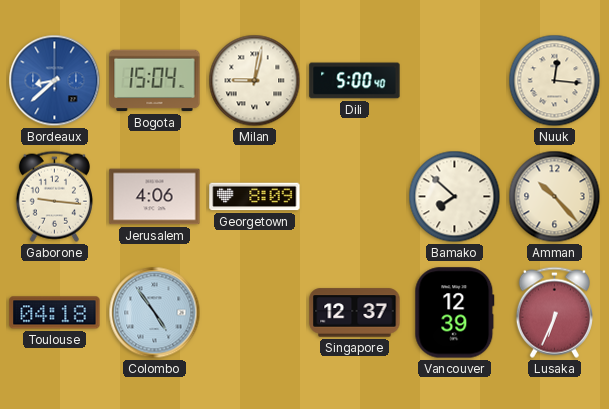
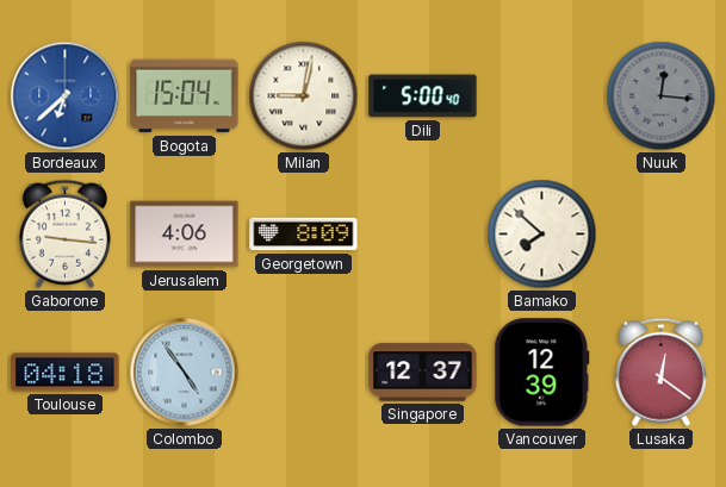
Bordeaux: 8:38 -> 6:38 (66, 96)
Nuuk dial: cream -> grey (662, 96)
Amman: 10:23 -> none (555, 197)
Lusaka: 6:34 -> 12:21 (660, 372)
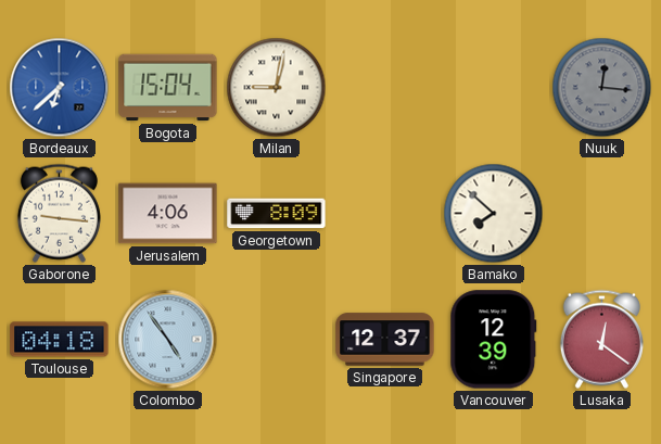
Dili: 5:00 -> none (423, 96)
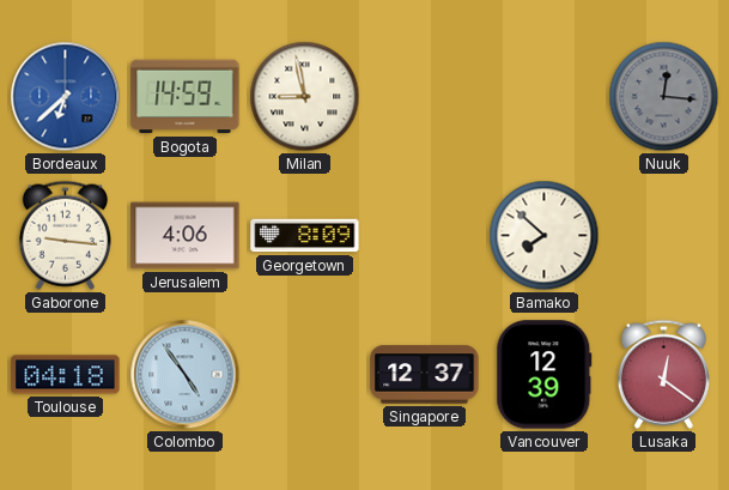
Bogota: 15:04 -> 14:59 (186, 97)
Milan: 9:02 -> 8:58 (305, 97)
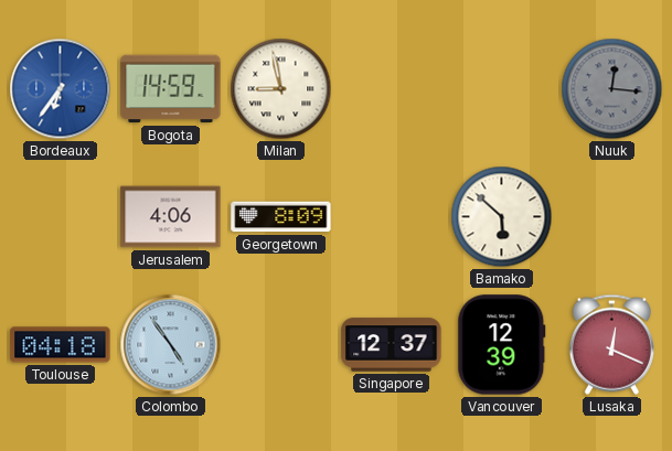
Bordeaux: 6:38 -> 6:36 (61, 89)
Gaborone: 9:16 -> none (65, 235)
Bamako: 7:52 -> 5:52 (502, 217)
Lusaka: 12:21 -> 12:19 (611, 344)
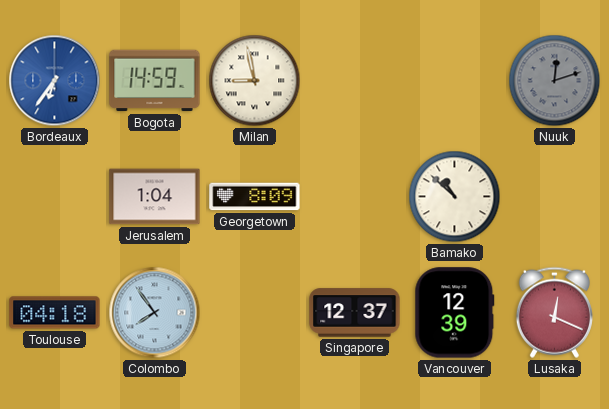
Nuuk: 12:16 -> 12:12 (555, 81)
Jerusalem: 4:06 -> 1:04 (155, 197)
Bamako: 5:52 -> 10:52 (455, 197)
Colombo: 4:54 -> 7:54 (155, 313)
